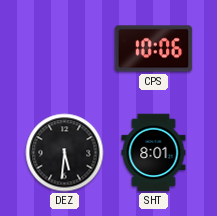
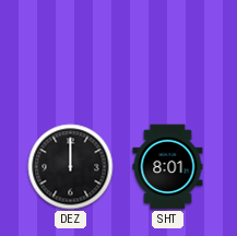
CPS: 10:06 -> none (154, 49)
DEZ: 5:31 -> 12:00 (71, 167)
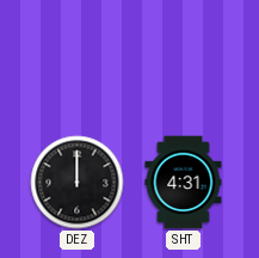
SHT: 8:01 -> 4:31 (184, 183)
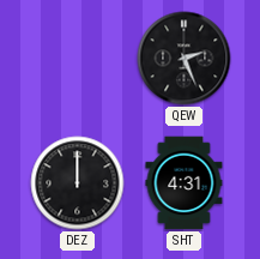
QEW: none -> 2:26 (185, 59)
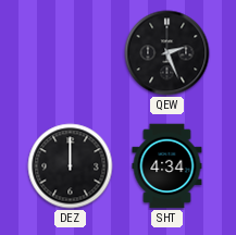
SHT: 4:31 -> 4:34 (167, 166)
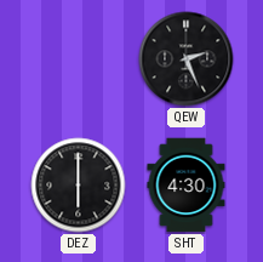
DEZ: 12:00 -> 6:00 (79, 186)
SHT: 4:34 -> 4:30 (187, 186)
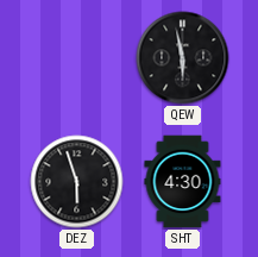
QEW: 2:26 -> 5:58 (183, 58)
DEZ: 6:00 -> 5:57 (77, 182)
